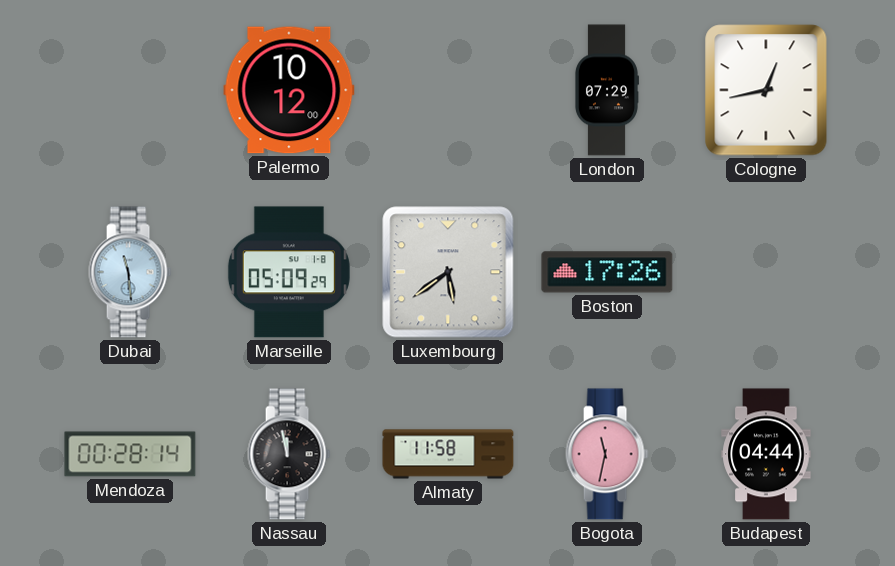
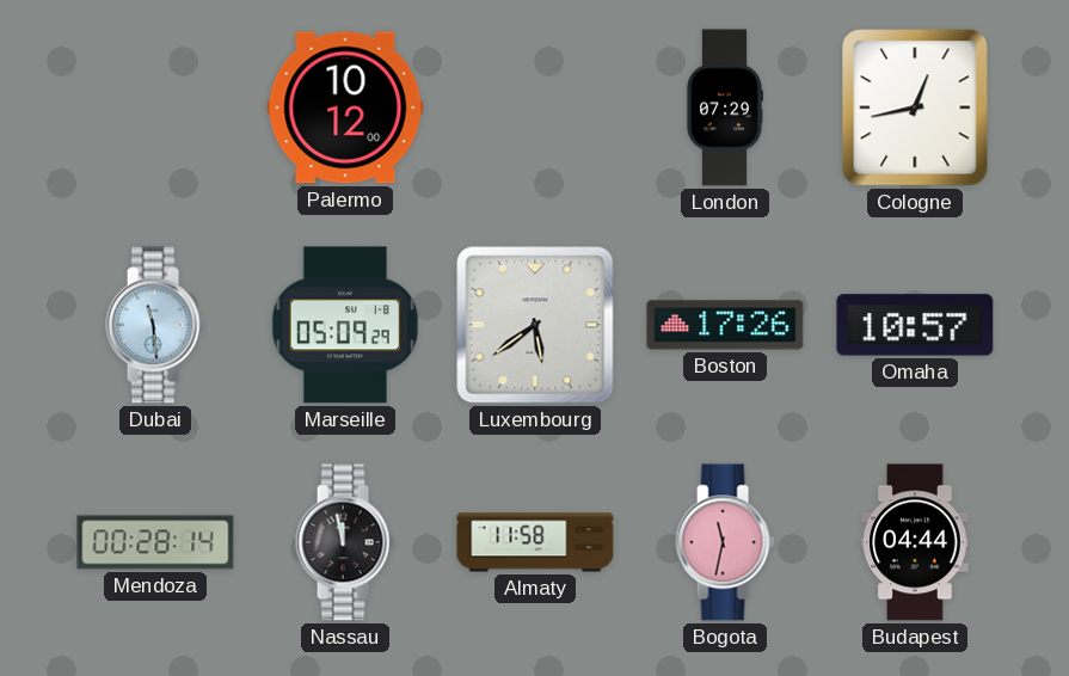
Omaha: none -> 10:57 (915, 325)
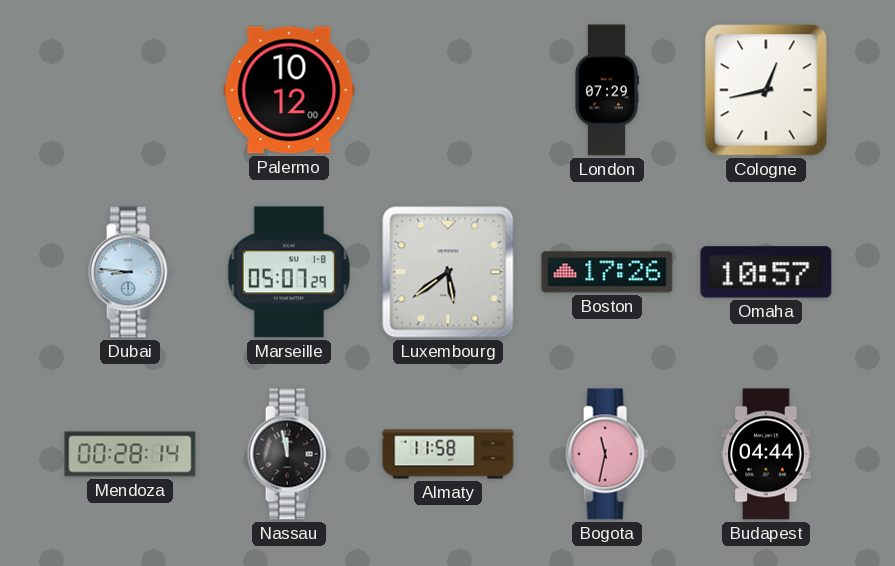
Dubai: 11:29 -> 8:46 (130, 272)
Marseille: 05:09 -> 05:07 (289, 272)
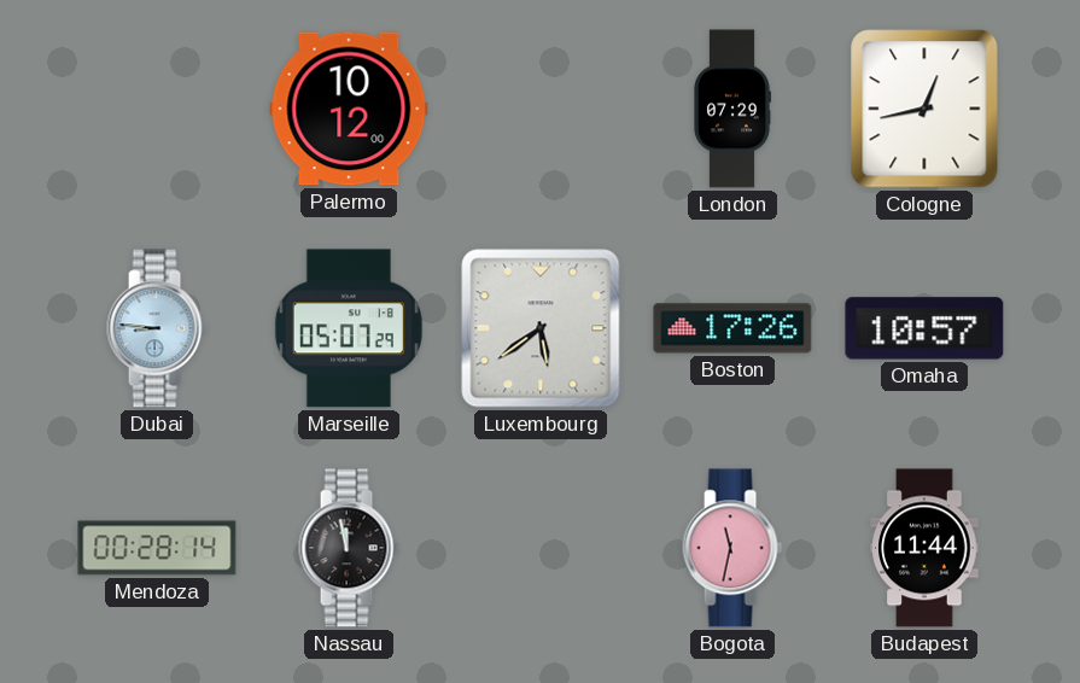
Almaty: 11:58 -> none (448, 454)
Budapest: 04:44 -> 11:44 (924, 548)
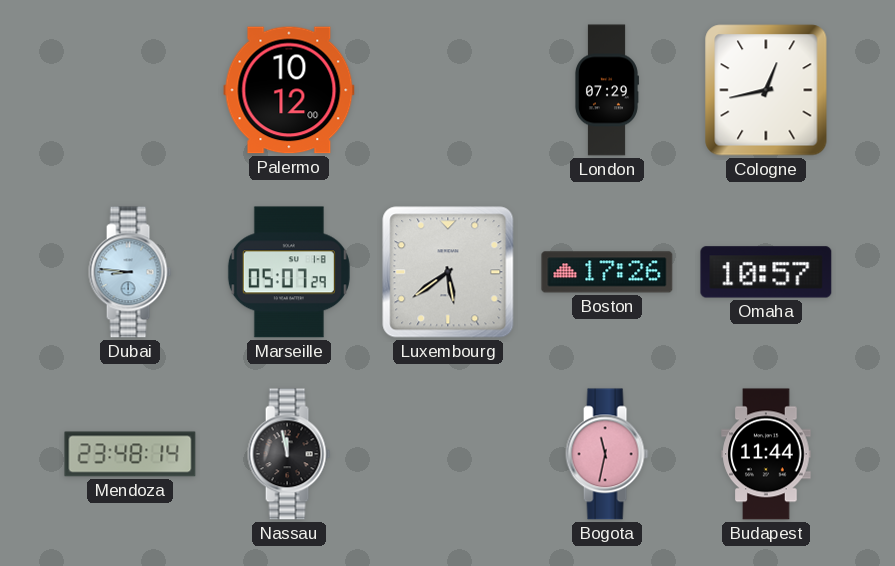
Mendoza: 00:28 -> 23:48 (130, 454)
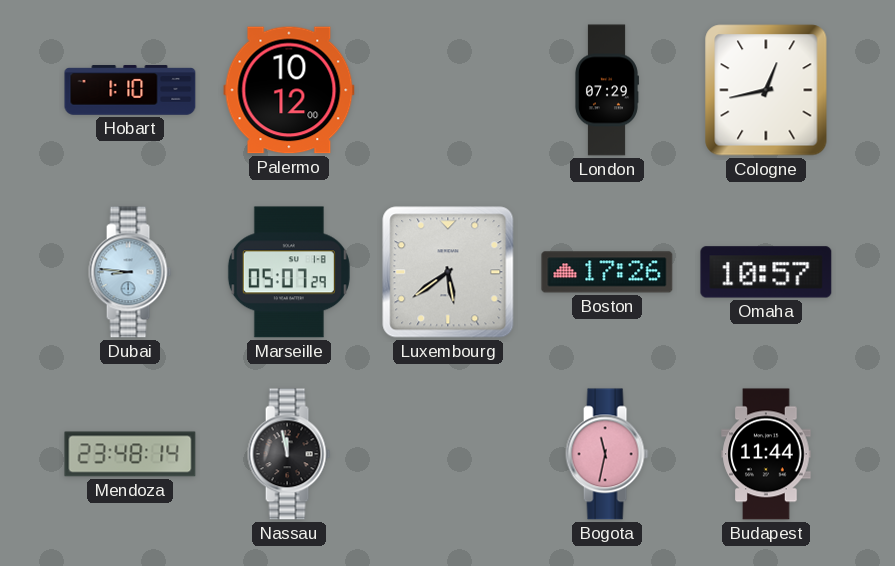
Hobart: none -> 1:10 (130, 90)
